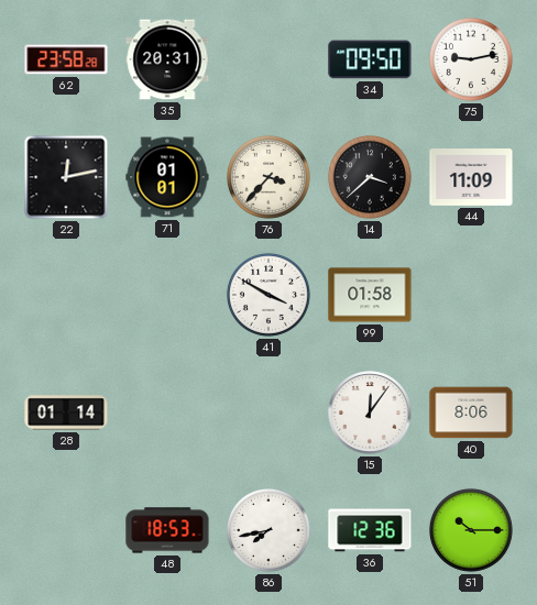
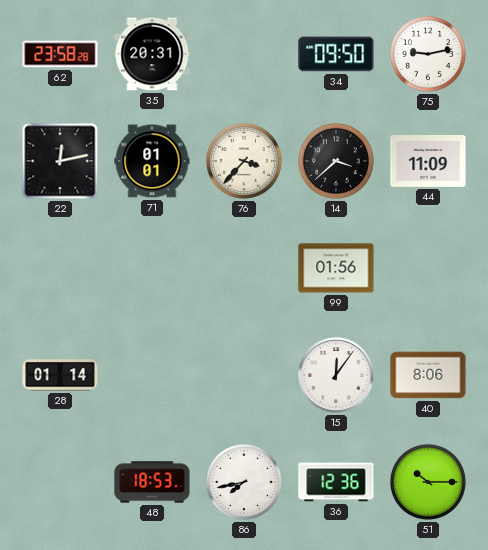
41: 3:50 -> none (268, 295)
99: 01:58 -> 01:56 (336, 268)
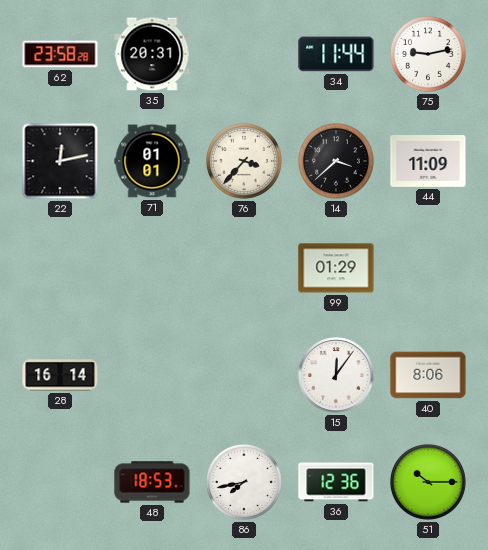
34: 09:50 -> 11:44 (336, 54)
99: 01:56 -> 01:29 (336, 268)
28: 01:14 -> 16:14 (60, 375)
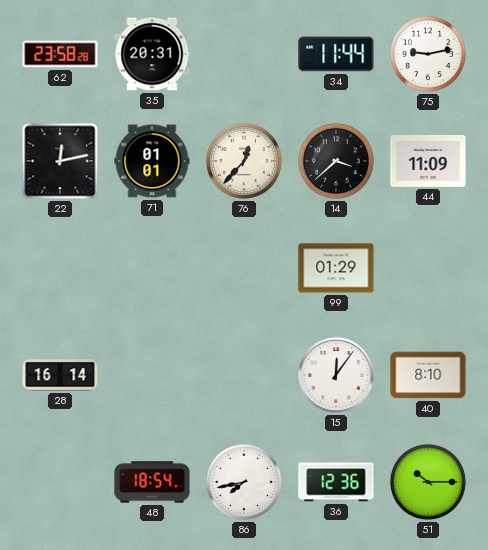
76: 3:37 -> 12:37 (244, 161)
40: 8:06 -> 8:10 (428, 375)
48: 18:53 -> 18:54 (152, 482)
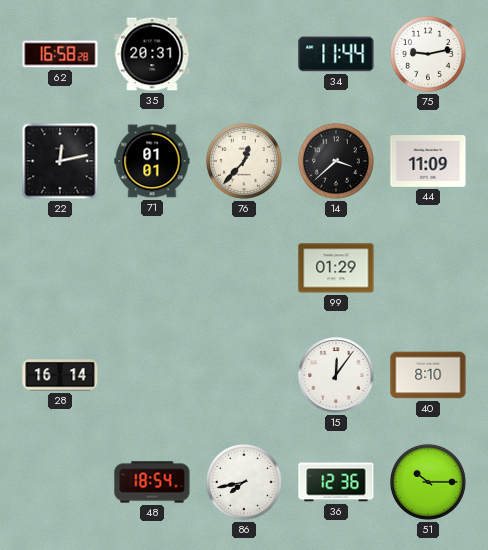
62: 23:58 -> 16:58 (60, 54)
